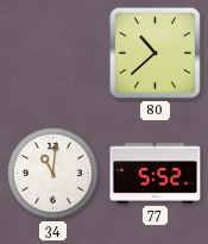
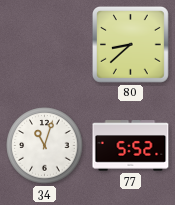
80: 10:38 -> 8:38 (130, 44)
34: 11:01 -> 11:03 (45, 146)
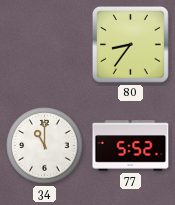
80: 8:38 -> 8:36 (130, 44)
34: 11:03 -> 11:00 (45, 146)
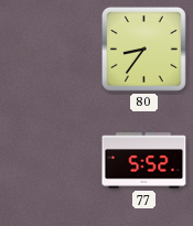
34: 11:00 -> none (45, 146)
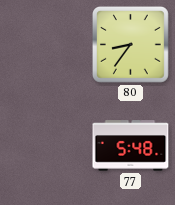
77: 5:52 -> 5:48 (131, 146)
